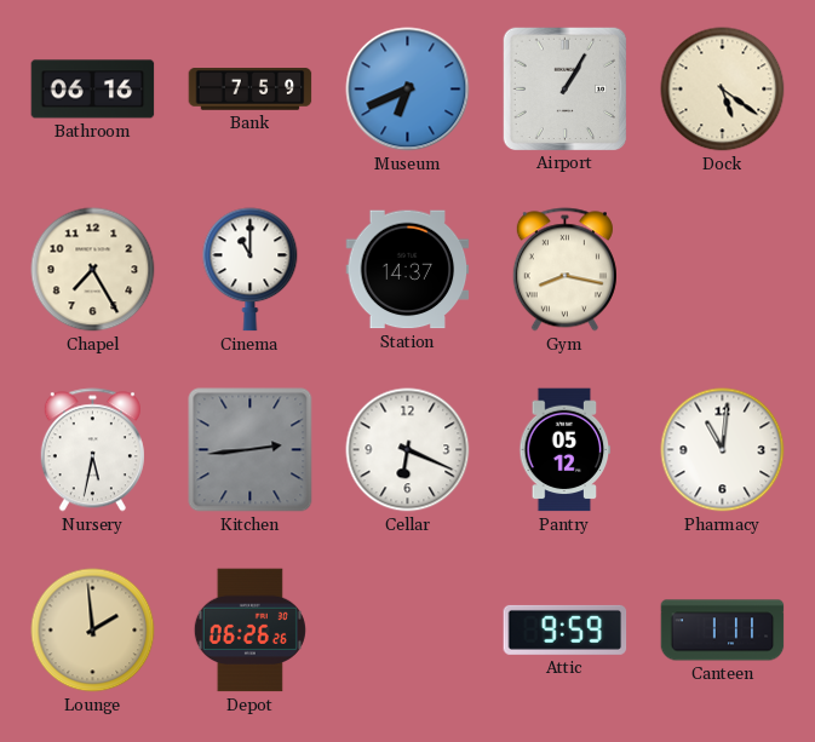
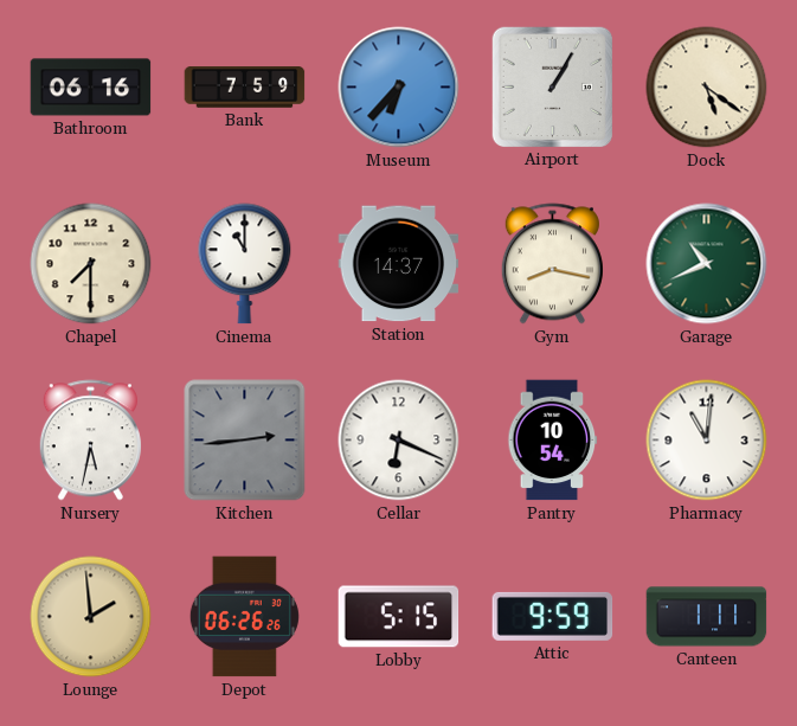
Museum: 6:41 -> 6:37 (399, 88)
Chapel: 7:25 -> 7:30 (91, 264)
Garage: none -> 10:41 (707, 264)
Pantry: 05:12 -> 10:54 (553, 441)
Lobby: none -> 5:15 (399, 617)
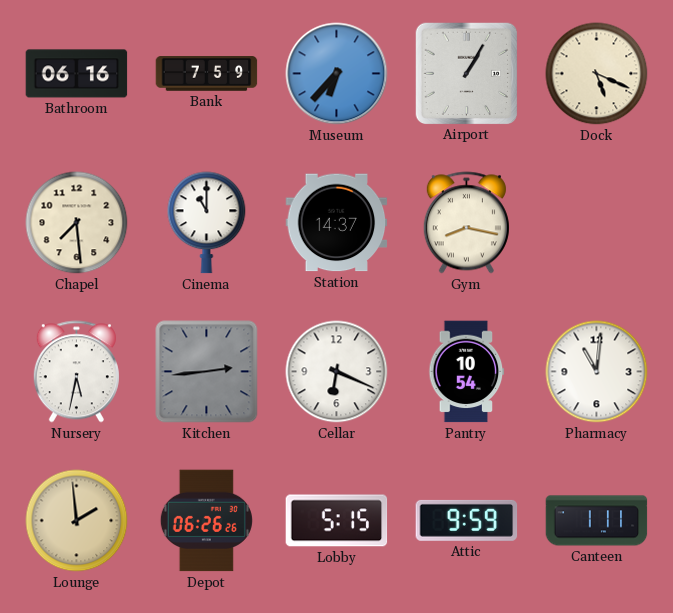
Dock: 5:21 -> 5:19 (597, 74)
Chapel: 7:30 -> 7:29 (77, 223)
Garage: 10:41 -> none (707, 264)
